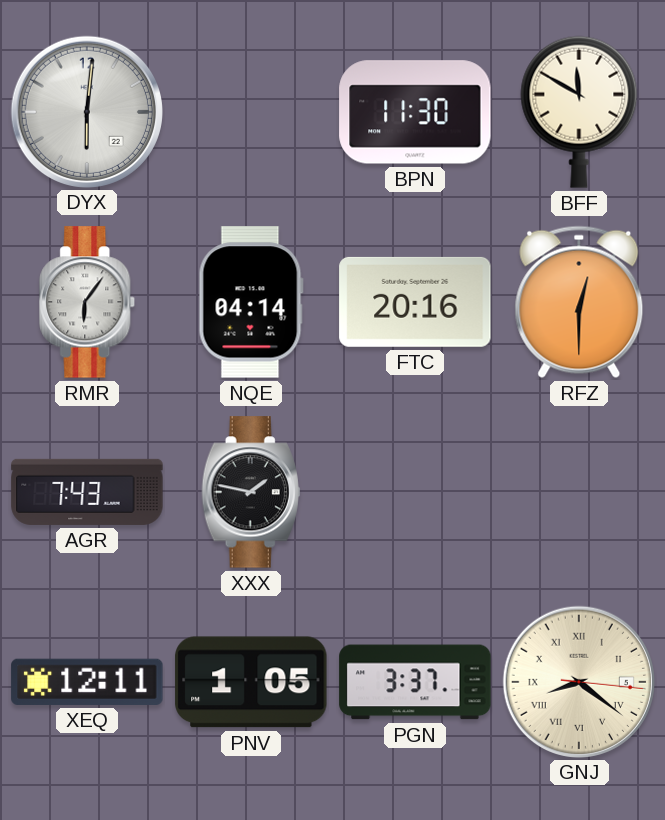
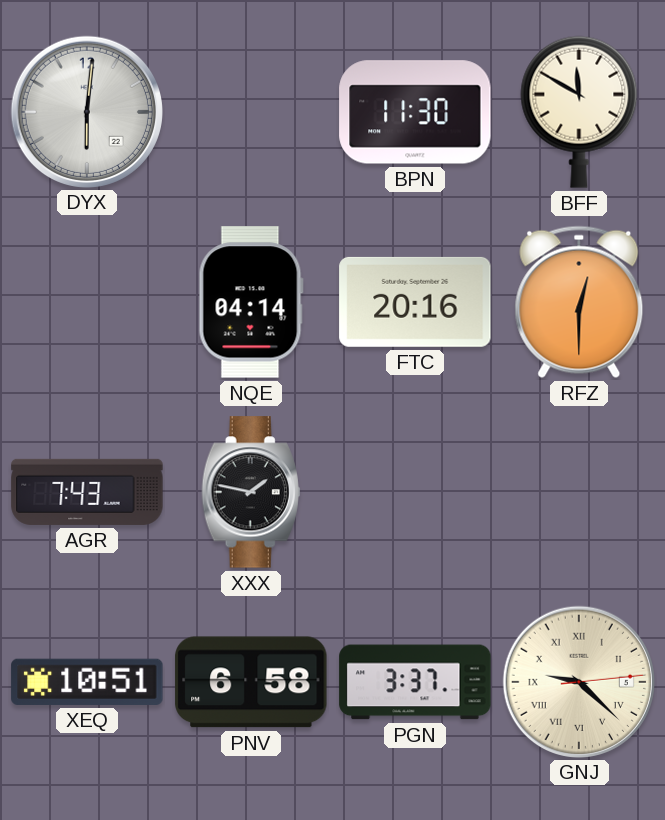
RMR: 6:06 -> none (88, 302)
XEQ: 12:11 -> 10:51 (87, 682)
PNV: 1:05 -> 6:58 (251, 682)
GNJ: 8:21 -> 9:22 (578, 681)
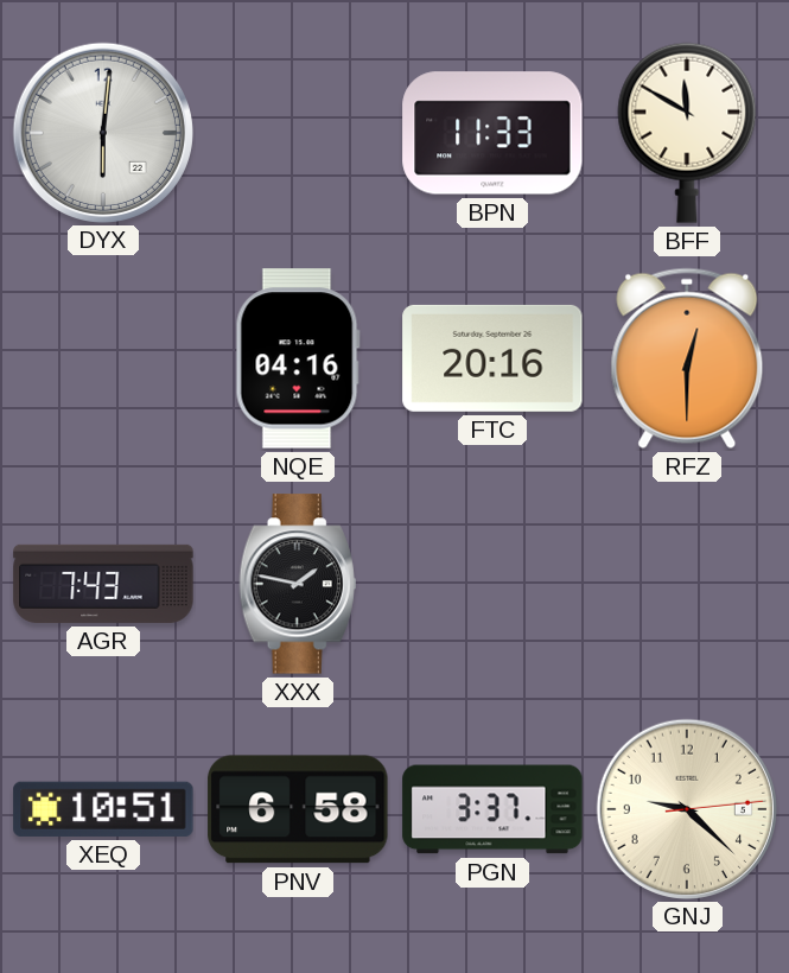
BPN: 11:30 -> 11:33 (492, 133)
NQE: 04:14 -> 04:16 (298, 358)
GNJ numerals: Roman -> Arabic (686, 808)
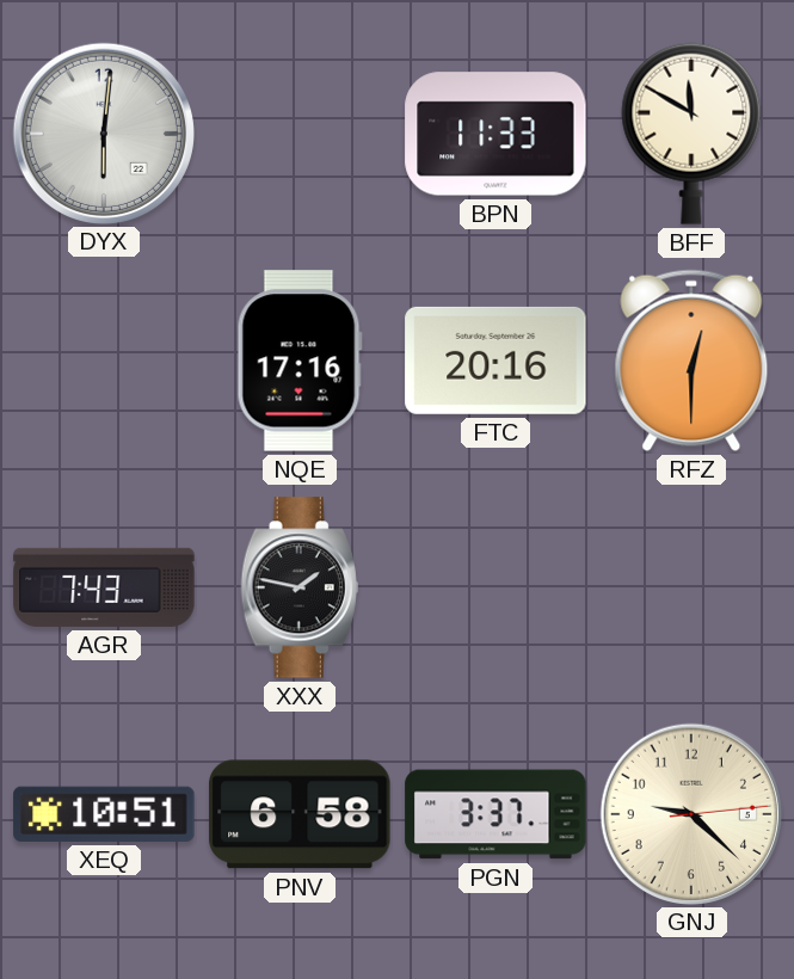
NQE: 04:16 -> 17:16 (300, 361)
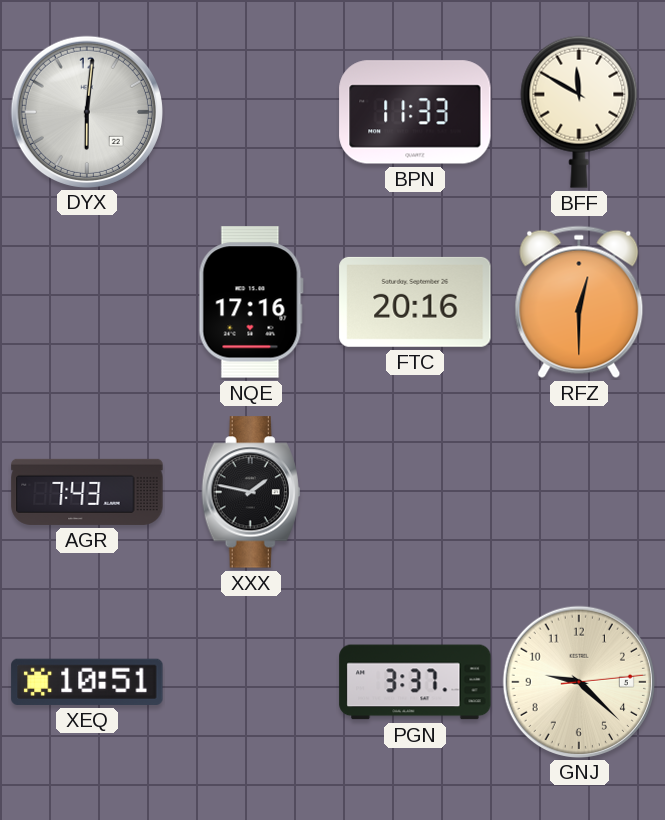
PNV: 6:58 -> none (300, 814)
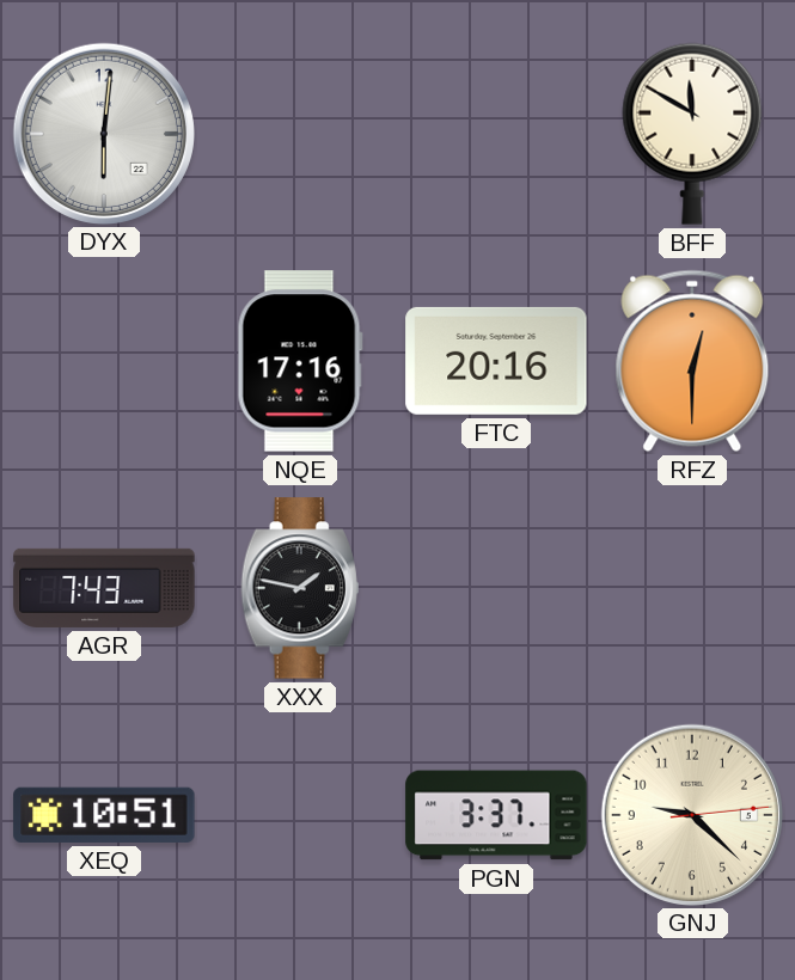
BPN: 11:33 -> none (415, 112)
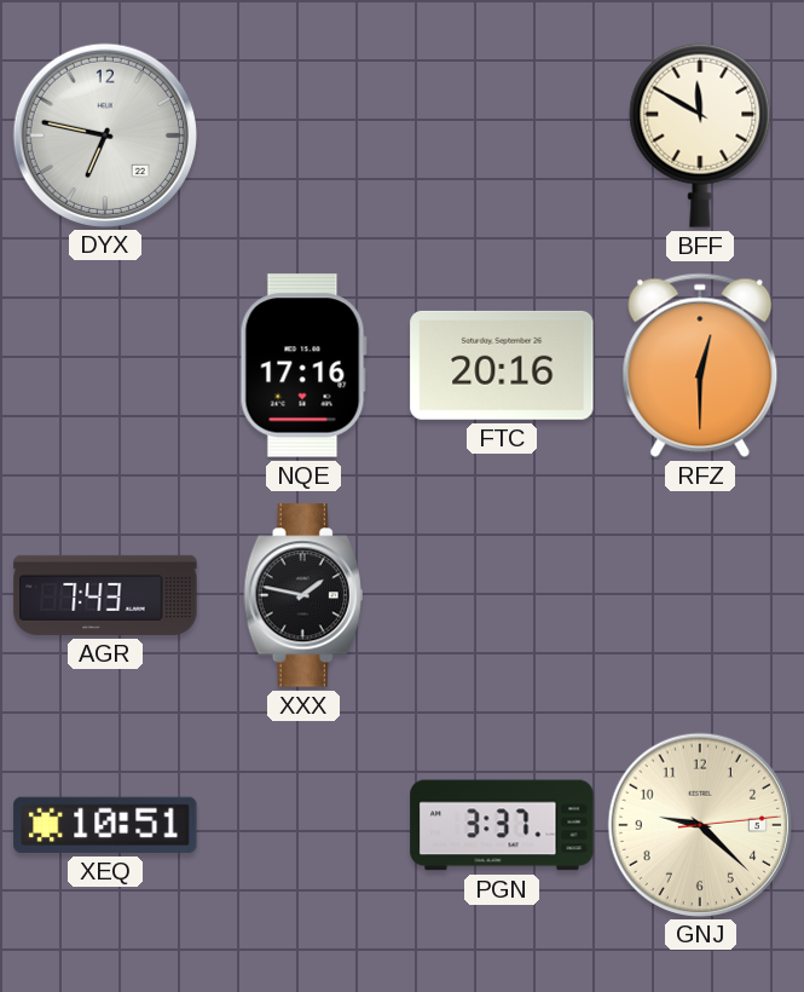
DYX: 6:01 -> 6:47 (104, 134)
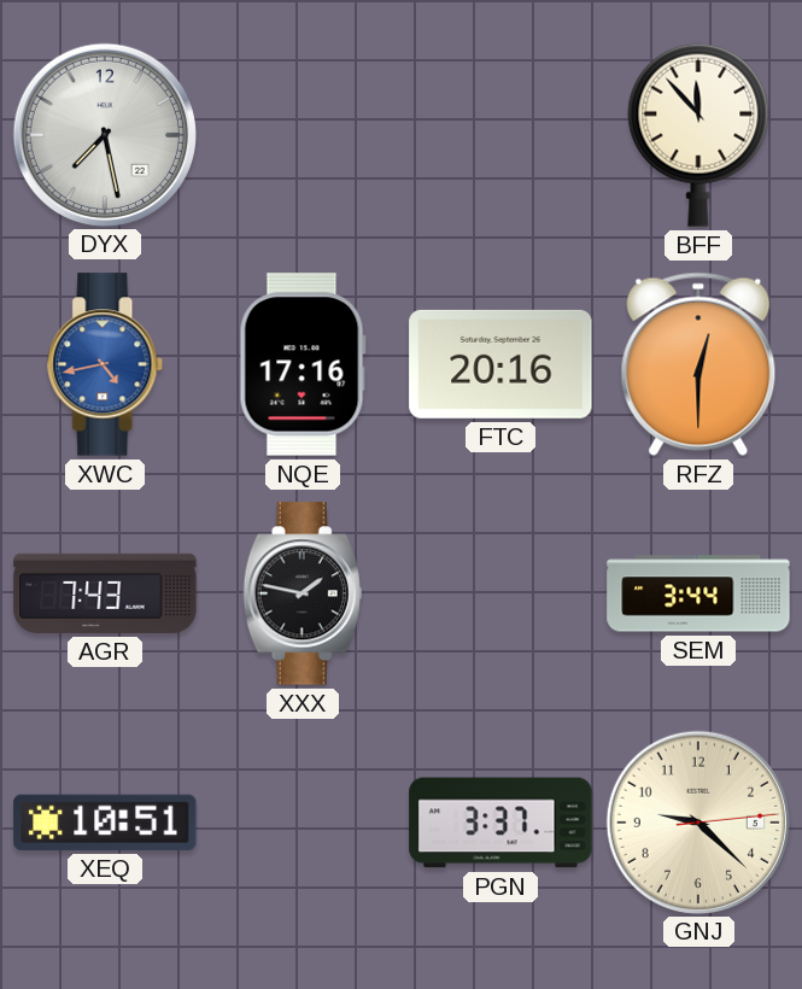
DYX: 6:47 -> 7:28 (104, 134)
BFF: 11:50 -> 11:53 (698, 135)
XWC: none -> 4:43 (106, 364)
SEM: none -> 3:44 (698, 593)
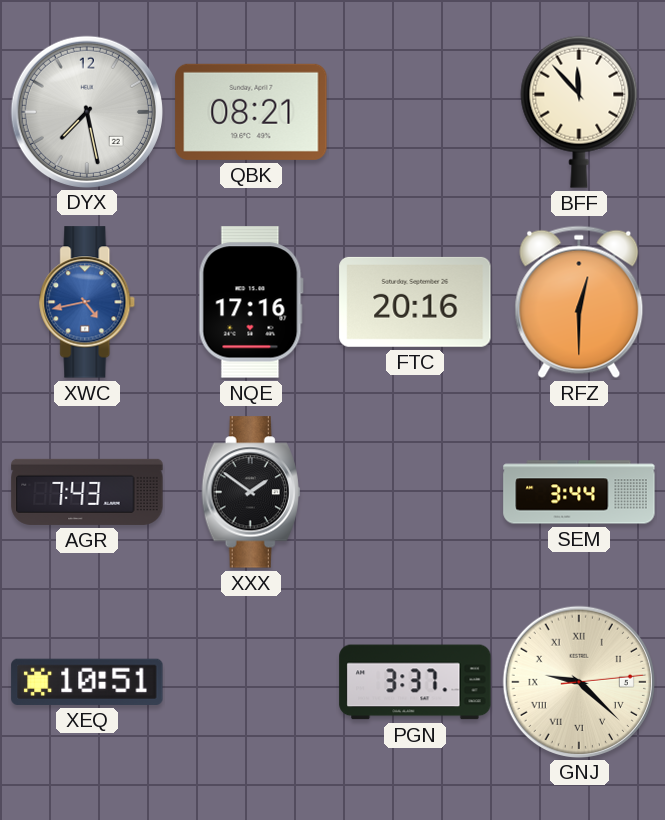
QBK: none -> 08:21 (251, 112)
XXX: 1:47 -> 1:51 (251, 492)
GNJ numerals: Arabic -> Roman (578, 681)
